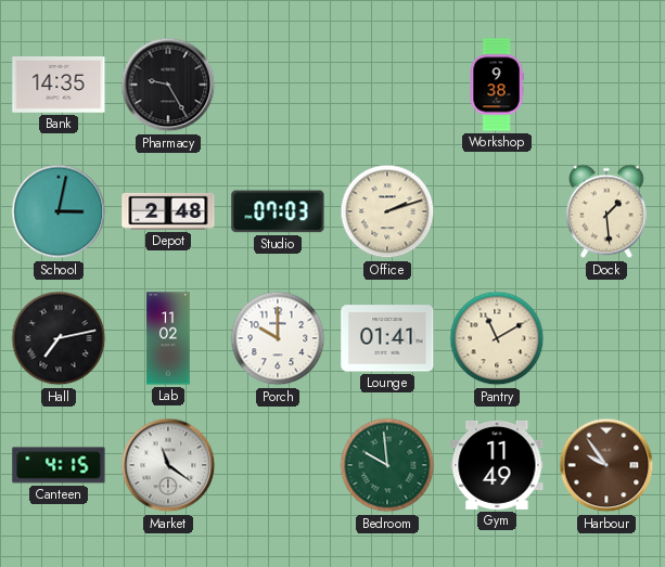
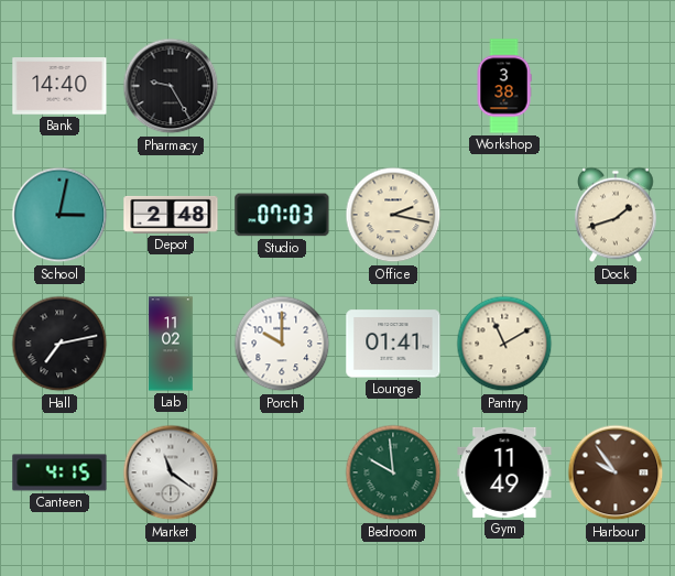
Bank: 14:35 -> 14:40 (59, 86)
Workshop: 9:38 -> 3:38 (504, 86)
Office: 2:12 -> 2:17 (393, 215)
Dock: 1:29 -> 1:42 (617, 215)
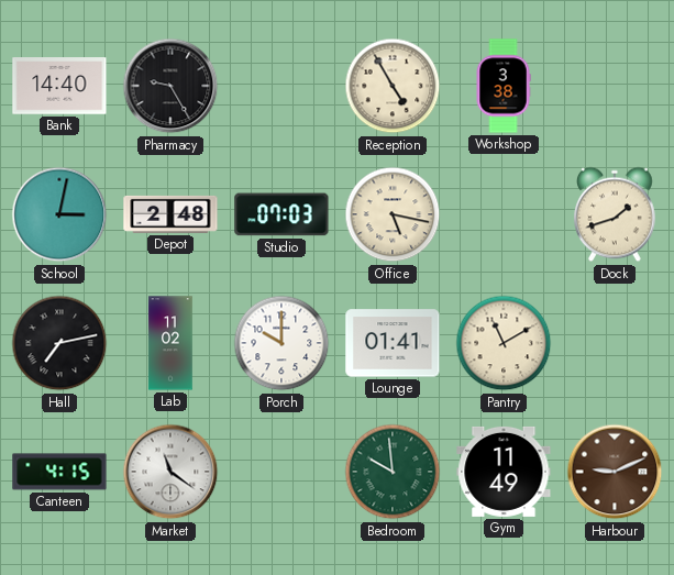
Reception: none -> 4:55 (393, 86)
Office: 2:17 -> 5:17 (393, 214)
Harbour: 9:54 -> 9:11 (615, 472)
